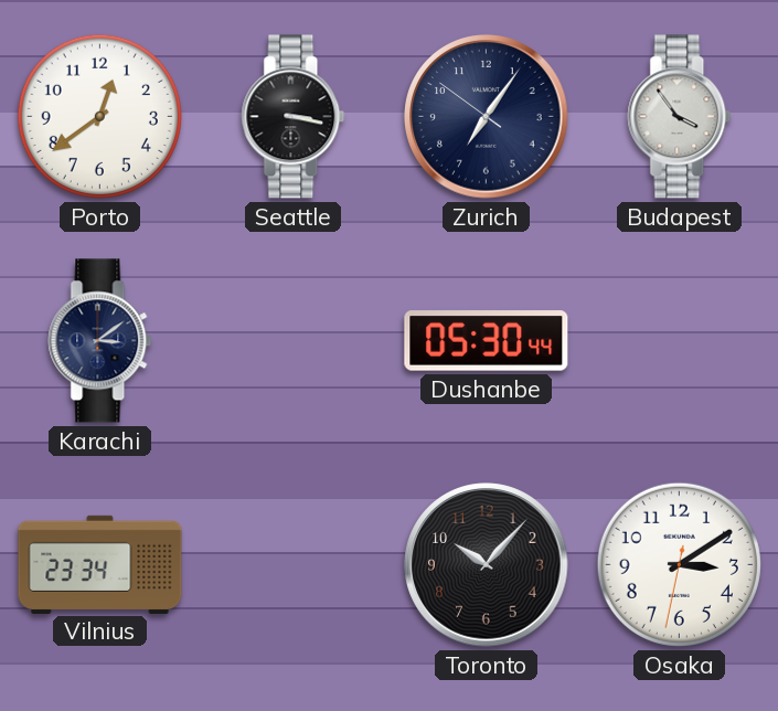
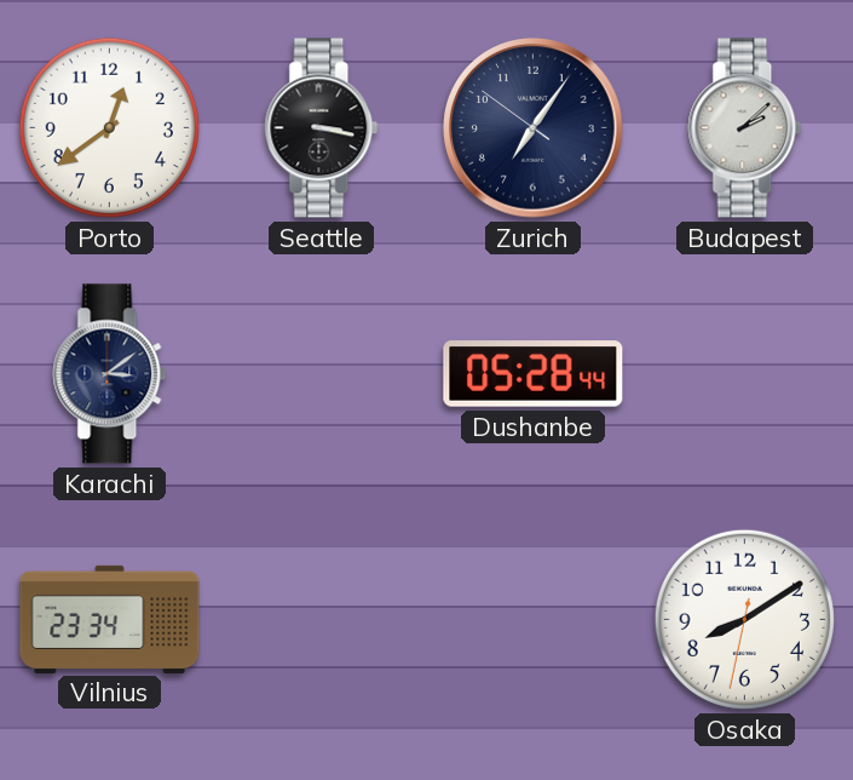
Budapest: 3:54 -> 2:08 (745, 128)
Dushanbe: 05:30 -> 05:28 (534, 374)
Toronto: 10:07 -> none (487, 565)
Osaka: 3:09 -> 8:09 (744, 619)
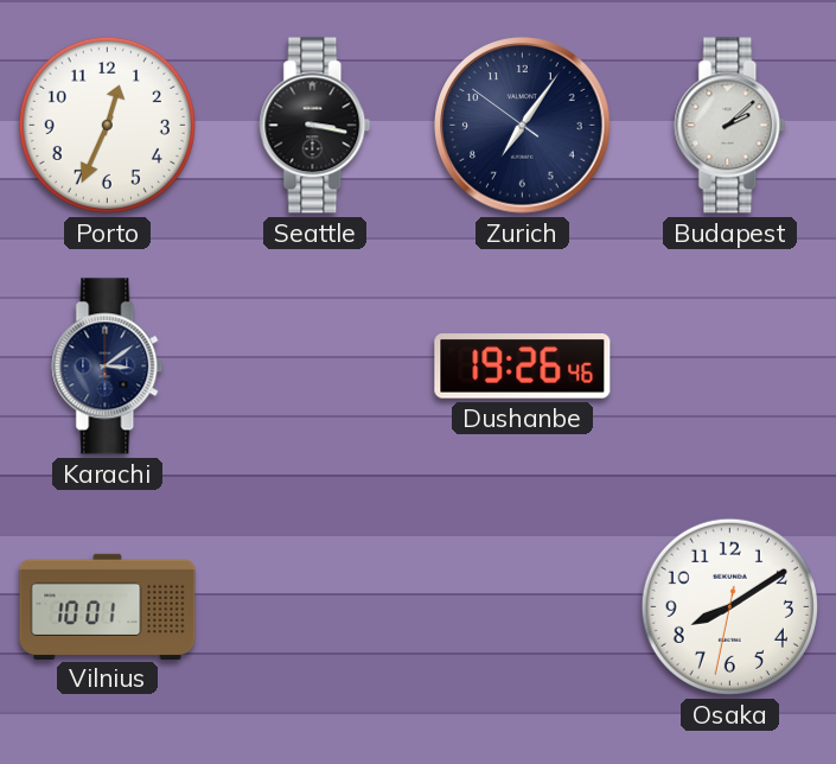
Porto: 12:39 -> 12:34 (107, 125)
Dushanbe: 05:28 -> 19:26 (523, 367)
Vilnius: 23:34 -> 10:01 (108, 606)
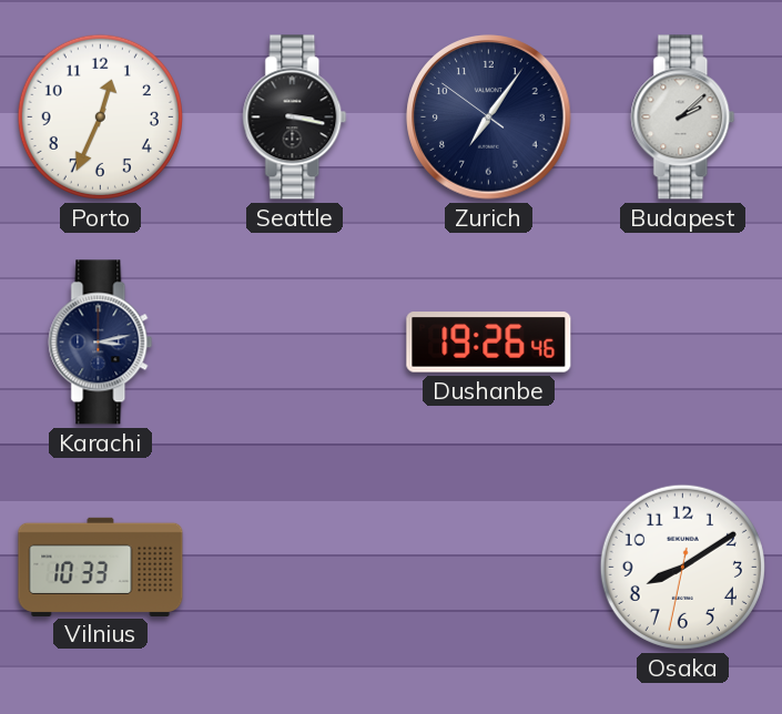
Karachi: 3:09 -> 3:13 (101, 343)
Vilnius: 10:01 -> 10:33 (101, 567)
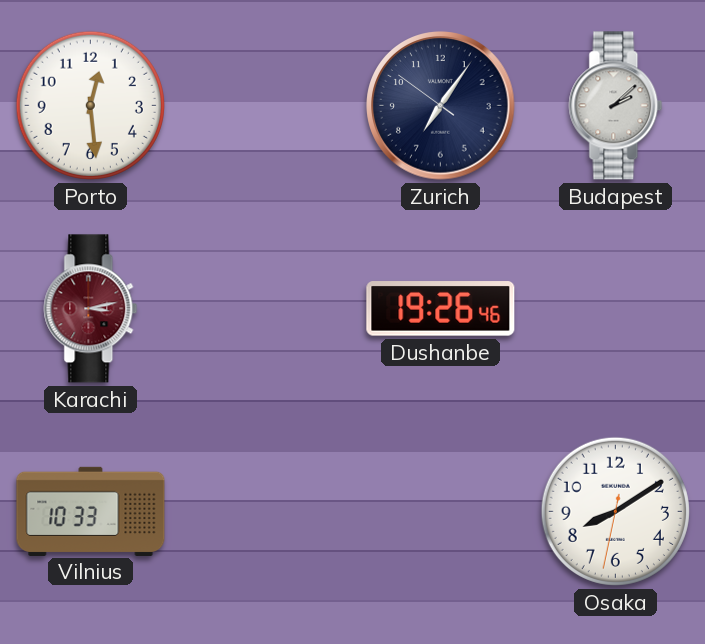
Porto: 12:34 -> 12:29 (90, 105)
Seattle: 3:17 -> none (295, 118)
Karachi dial: navy -> burgundy (91, 309)
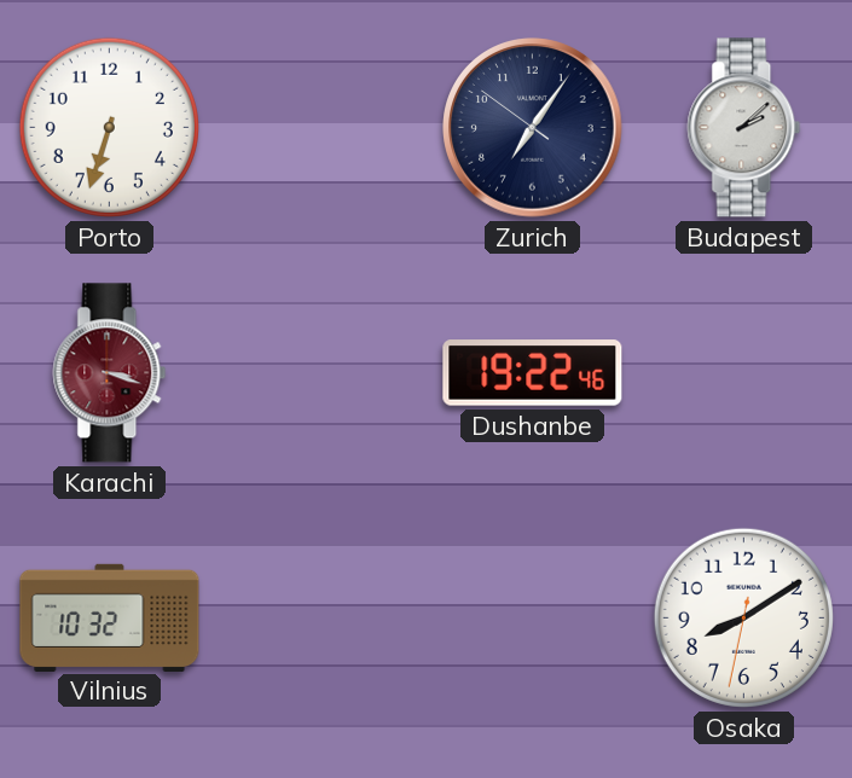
Porto: 12:29 -> 6:33 (109, 127)
Karachi: 3:13 -> 3:18 (110, 373)
Dushanbe: 19:26 -> 19:22 (533, 373)
Vilnius: 10:33 -> 10:32 (110, 617)
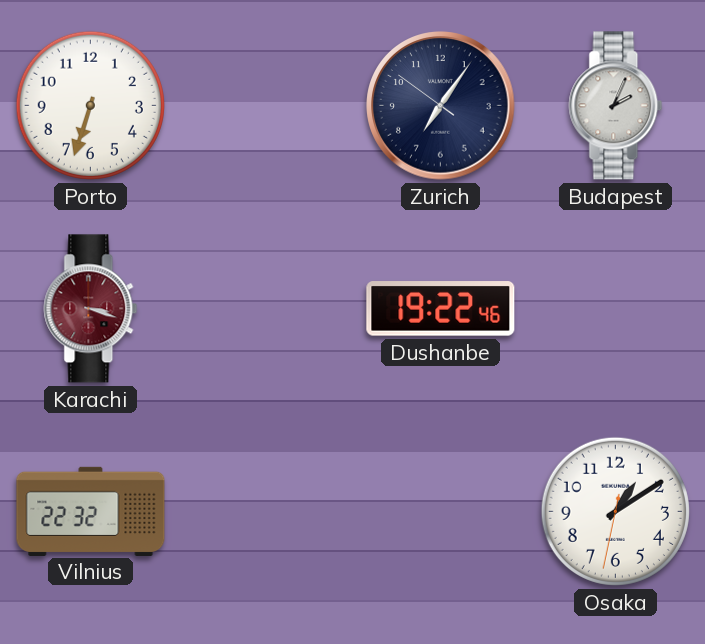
Budapest: 2:08 -> 2:04 (616, 106)
Vilnius: 10:32 -> 22:32 (91, 511)
Osaka: 8:09 -> 1:09 (615, 511)
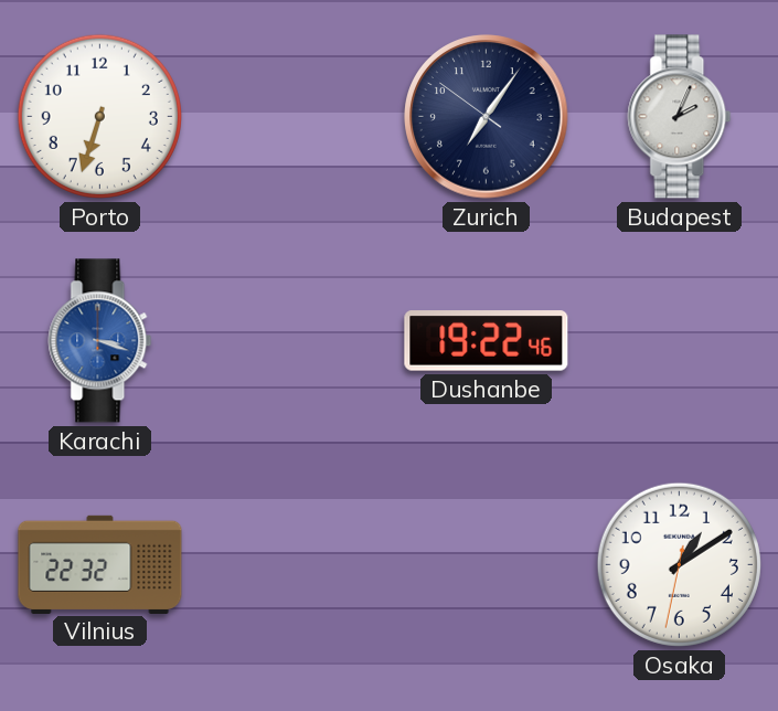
Karachi dial: burgundy -> blue (100, 341)
